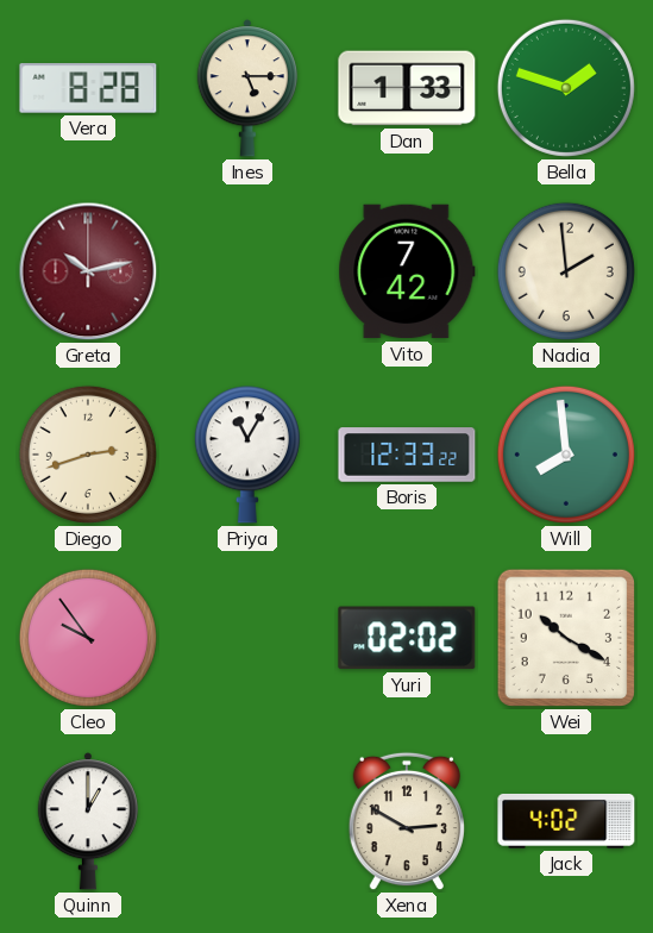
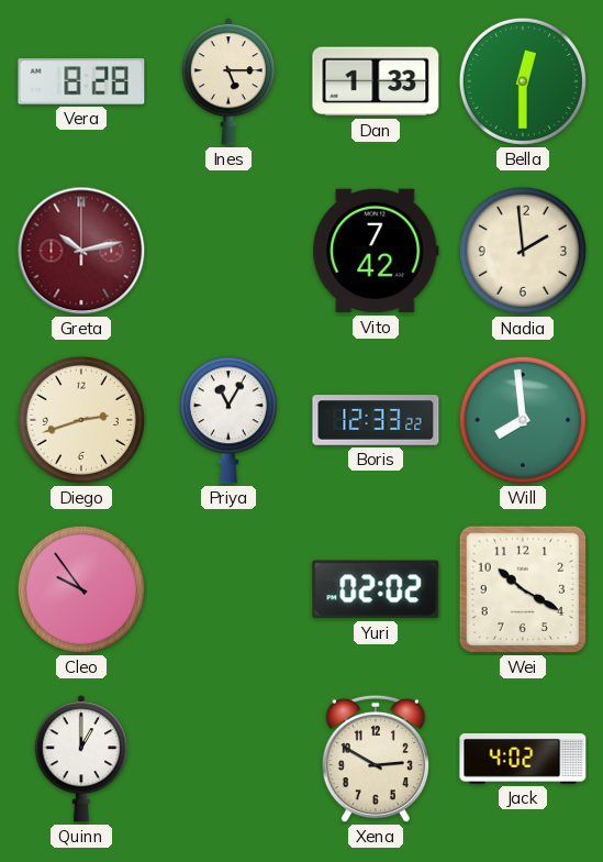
Bella: 1:48 -> 12:30 (523, 81)
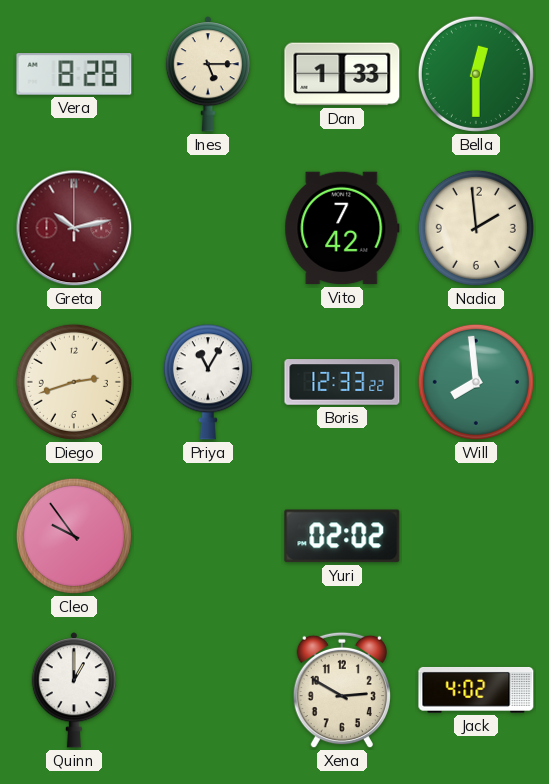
Wei: 10:20 -> none (522, 589)
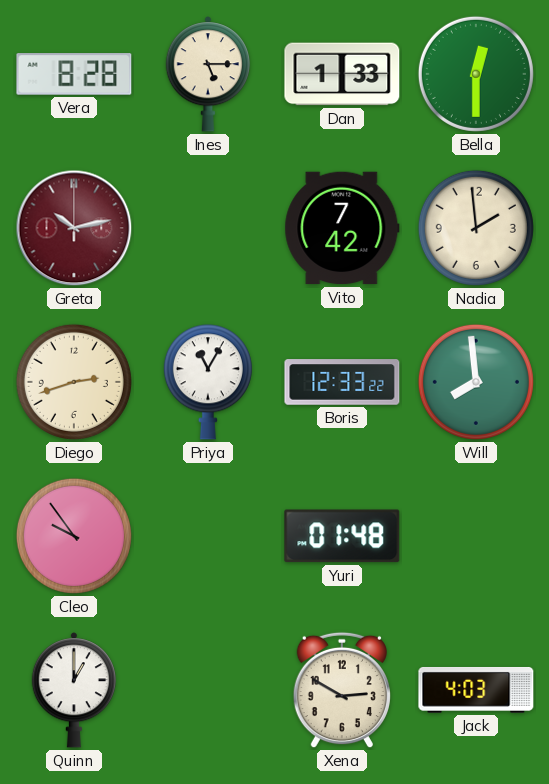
Yuri: 02:02 -> 01:48 (342, 536)
Jack: 4:02 -> 4:03 (476, 690)
